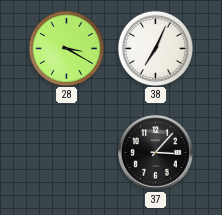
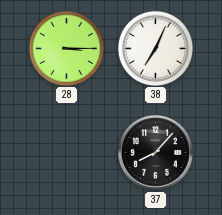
28: 3:20 -> 3:15 (66, 48)
37: 3:07 -> 8:07 (156, 153)
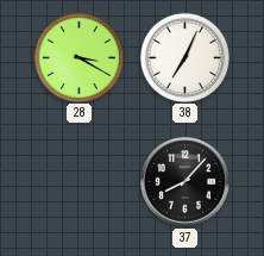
28: 3:15 -> 3:20 (78, 57)
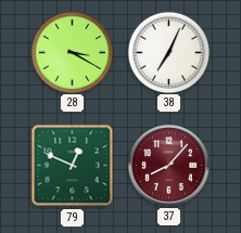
79: none -> 12:49 (73, 166)
37 dial: black -> burgundy (169, 166)
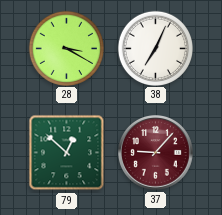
79: 12:49 -> 12:52 (67, 153)
37: 8:07 -> 9:07 (156, 153)
